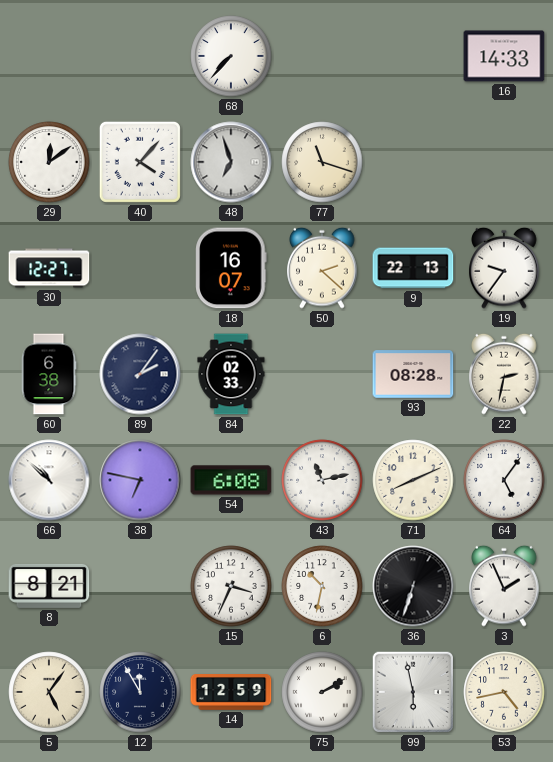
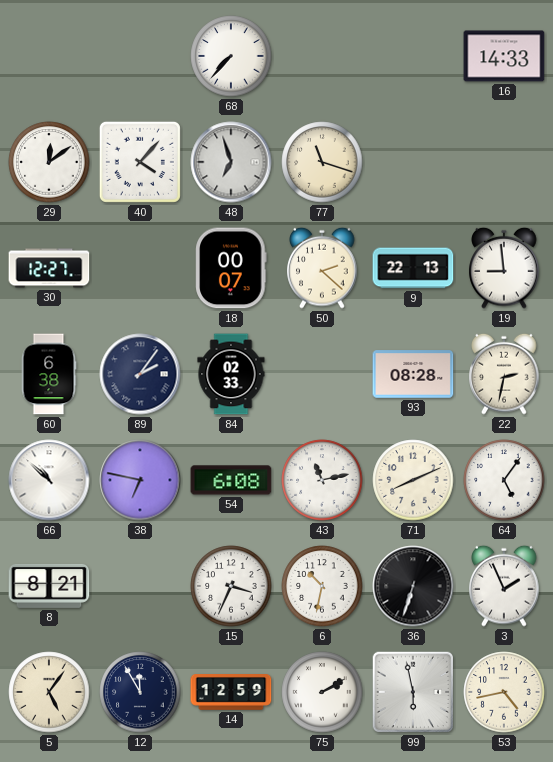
18: 16:07 -> 00:07 (231, 268)
19: 9:36 -> 8:59 (504, 268)
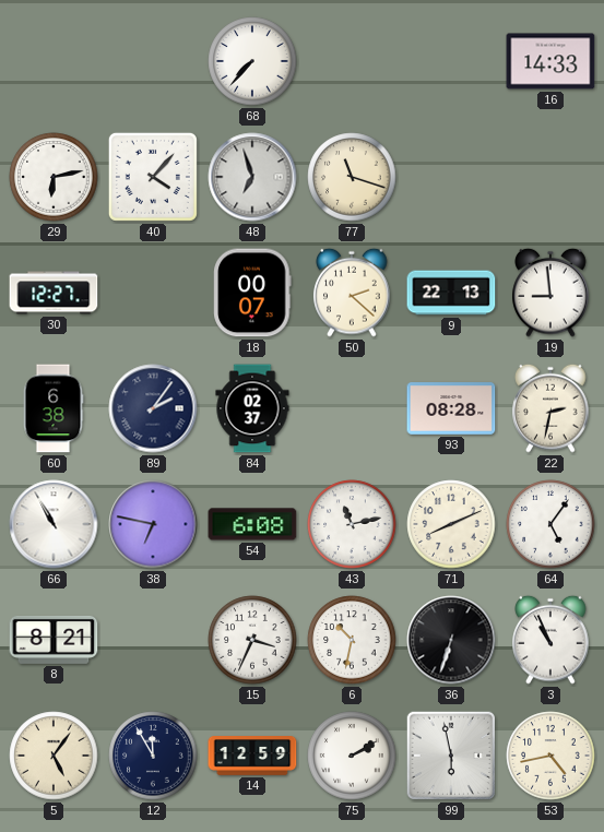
29: 12:09 -> 6:13 (54, 177)
84: 02:33 -> 02:37 (252, 408)
66: 10:52 -> 10:55 (54, 524)
3: 1:56 -> 10:56 (550, 640)
